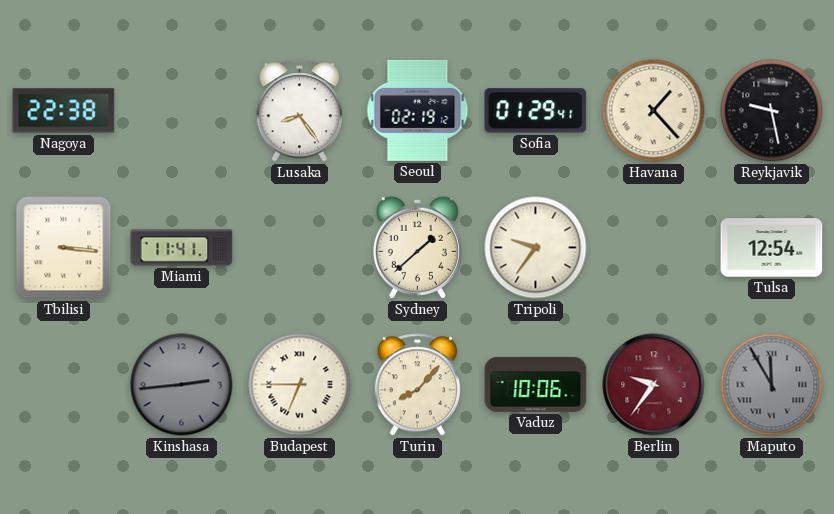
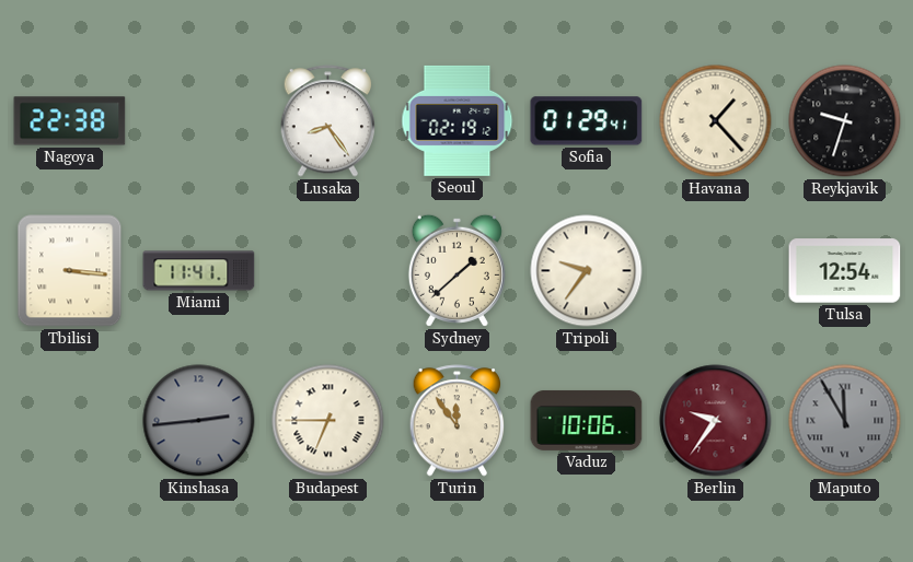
Reykjavik: 9:28 -> 9:33 (845, 121)
Turin: 8:07 -> 11:54 (458, 421)
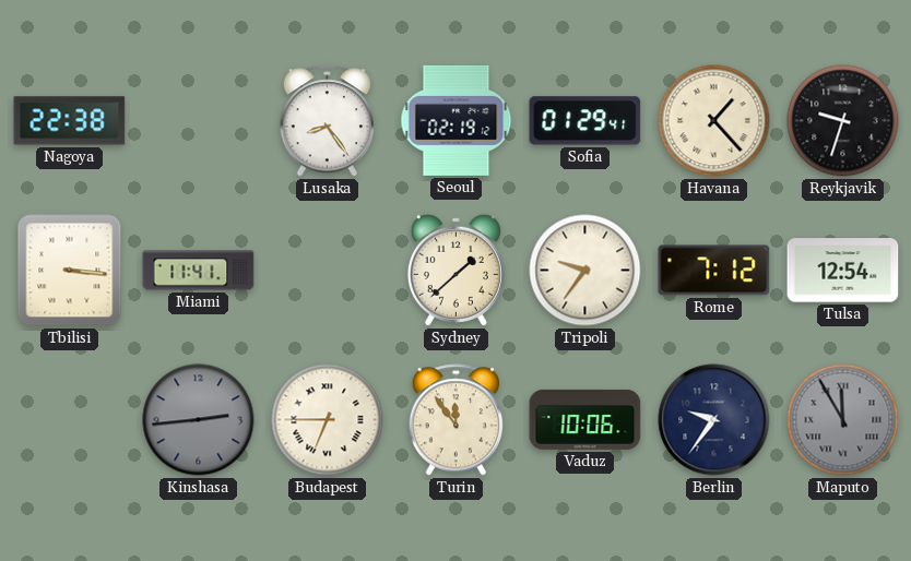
Rome: none -> 7:12 (714, 271)
Berlin dial: burgundy -> navy (714, 420)
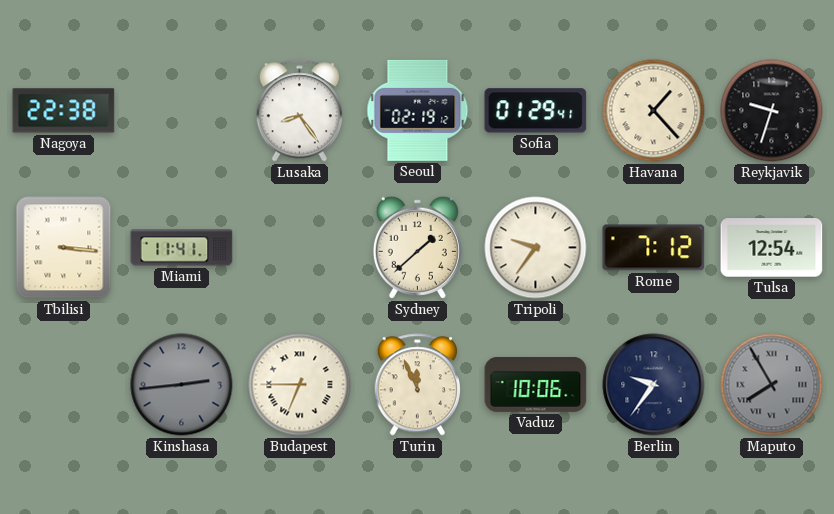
Turin: 11:54 -> 11:56 (418, 385)
Maputo: 11:55 -> 7:55 (772, 385)
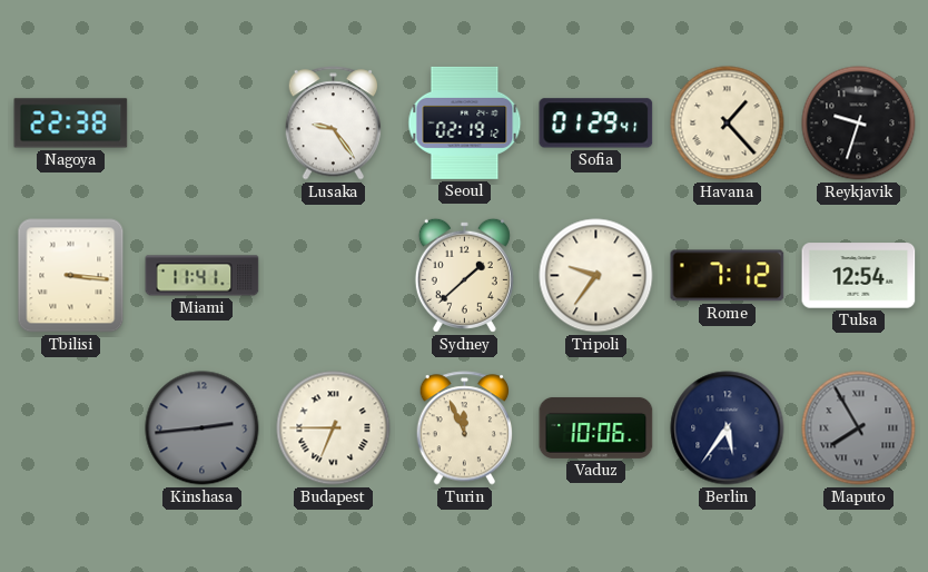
Lusaka: 8:24 -> 9:24 (334, 124)
Berlin: 9:36 -> 5:36 (728, 428)
